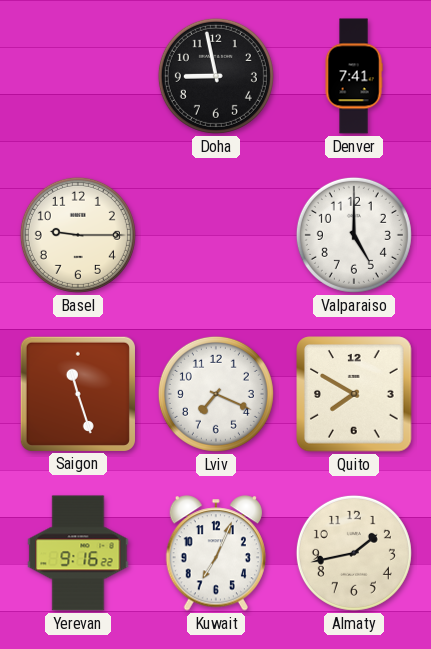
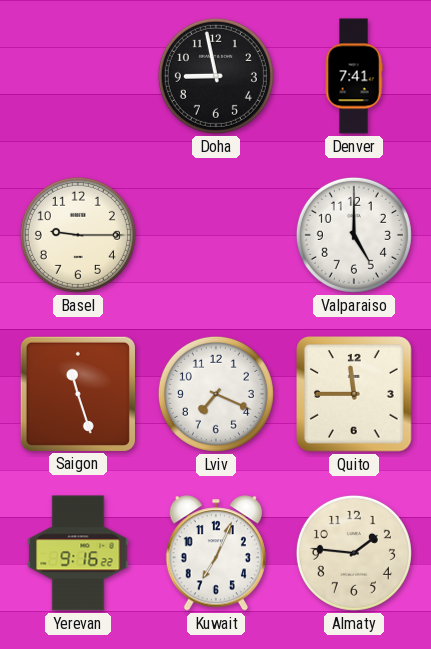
Quito: 7:50 -> 11:45 (354, 394)
Almaty: 1:43 -> 1:46 (354, 553)
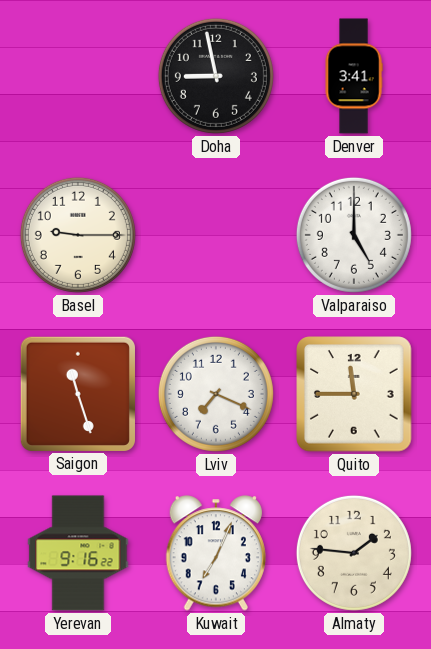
Denver: 7:41 -> 3:41 (354, 76)
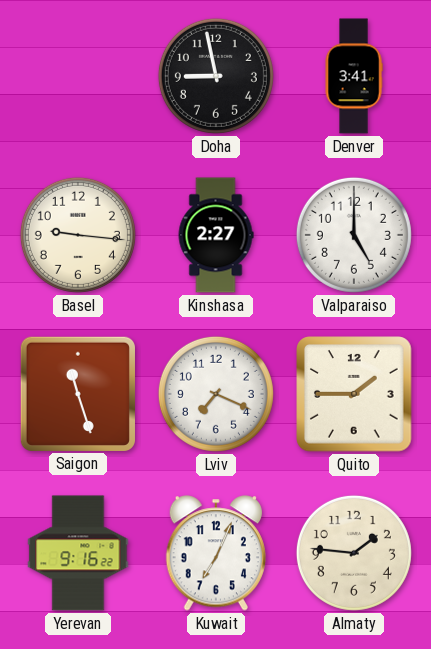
Basel: 9:15 -> 9:16 (78, 235)
Kinshasa: none -> 2:27 (216, 235)
Quito: 11:45 -> 1:45 (354, 394)
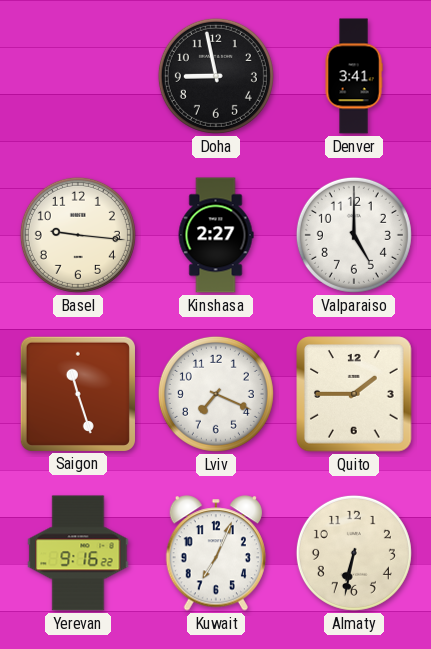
Almaty: 1:46 -> 6:32 (354, 553)
